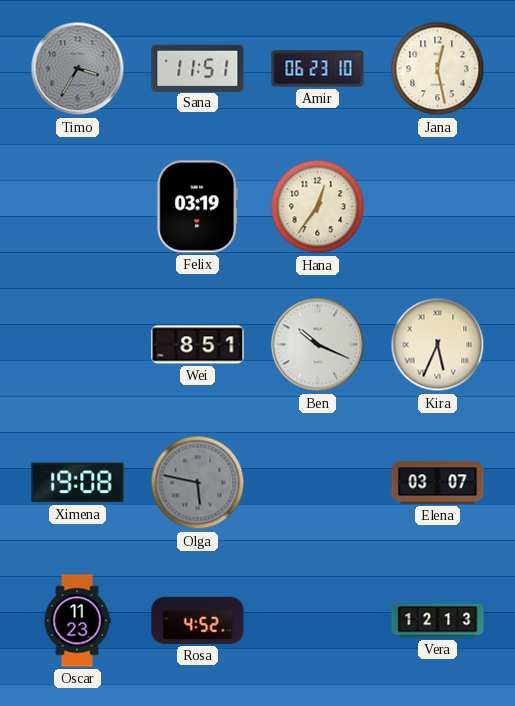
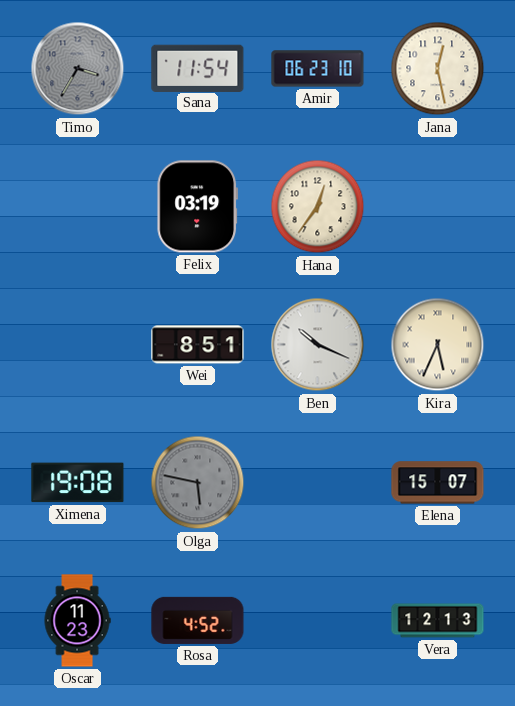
Sana: 11:51 -> 11:54 (198, 68)
Elena: 03:07 -> 15:07 (438, 483)
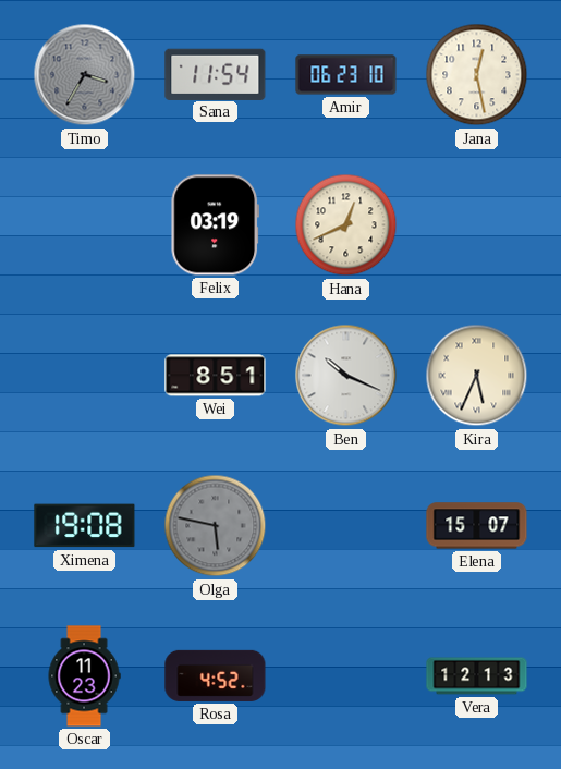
Hana: 12:36 -> 12:41 (346, 225)
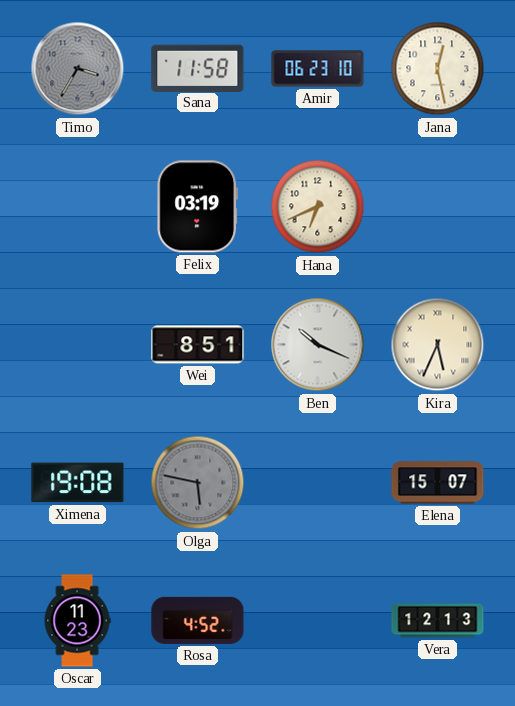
Sana: 11:54 -> 11:58 (198, 68)
Hana: 12:41 -> 6:41 (318, 207)
